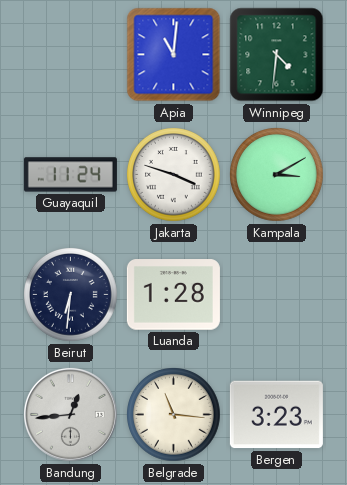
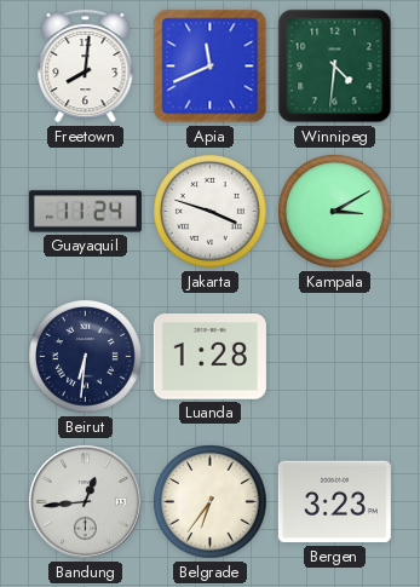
Freetown: none -> 8:01 (86, 65)
Apia: 11:01 -> 11:41 (211, 67)
Belgrade: 11:16 -> 6:36 (211, 502)
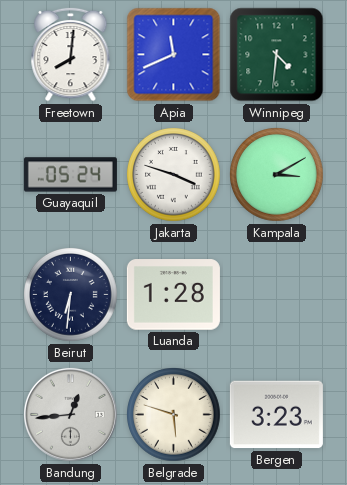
Guayaquil: 11:24 -> 05:24 (70, 175)
Belgrade: 6:36 -> 5:48 (174, 415)
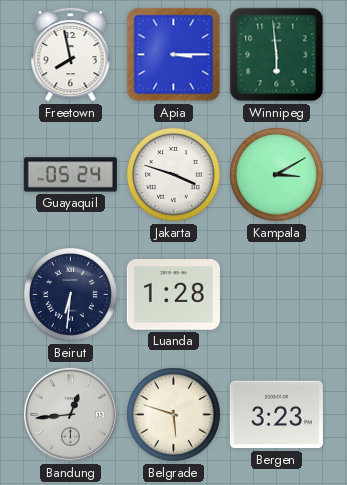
Freetown: 8:01 -> 7:58 (71, 54)
Apia: 11:41 -> 3:15 (174, 55)
Winnipeg: 4:31 -> 5:59 (277, 55)
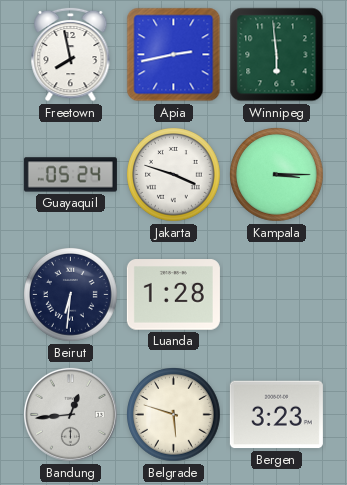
Apia: 3:15 -> 2:43 (174, 55)
Kampala: 3:10 -> 3:15 (277, 175)
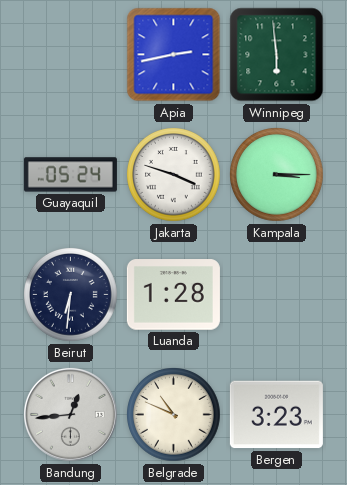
Freetown: 7:58 -> none (71, 54)
Belgrade: 5:48 -> 10:49 (174, 415)
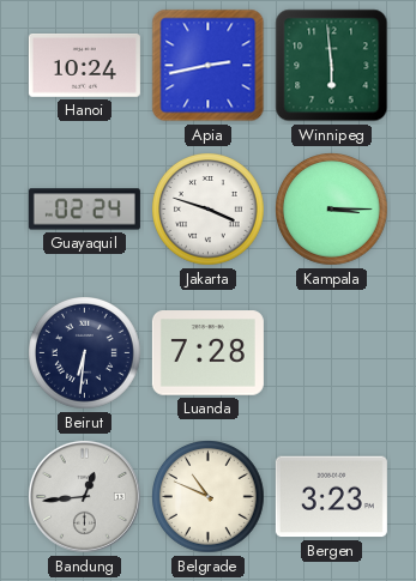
Hanoi: none -> 10:24 (84, 66)
Guayaquil: 05:24 -> 02:24 (84, 210)
Luanda: 1:28 -> 7:28 (207, 353)
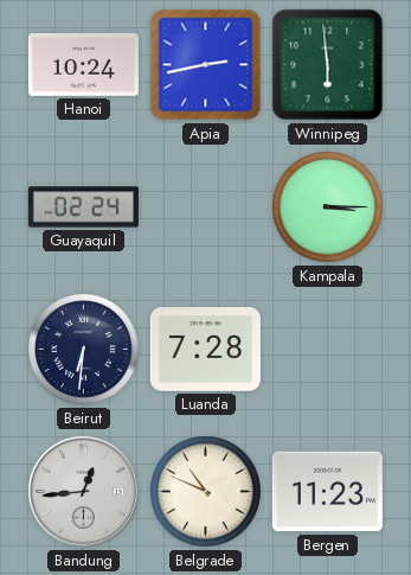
Jakarta: 3:48 -> none (209, 210)
Bergen: 3:23 -> 11:23 (327, 492)
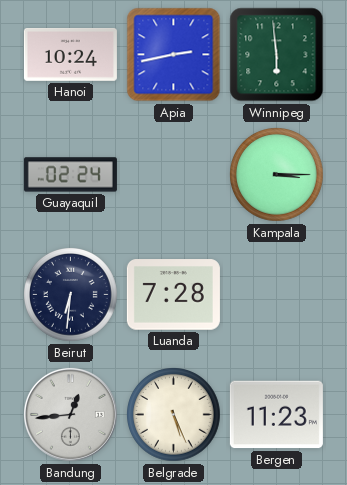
Belgrade: 10:49 -> 5:26 (174, 415)
